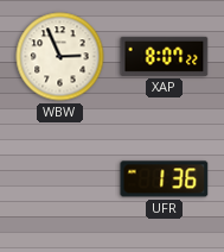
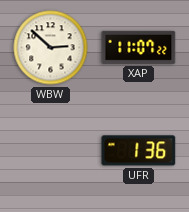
WBW: 2:56 -> 2:52 (51, 48)
XAP: 8:07 -> 11:07 (139, 47)
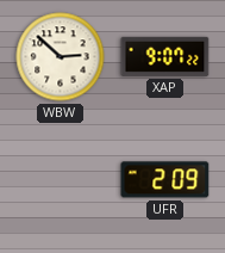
XAP: 11:07 -> 9:07 (165, 56)
UFR: 1:36 -> 2:09 (165, 180)
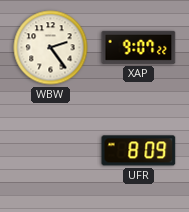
WBW: 2:52 -> 2:24 (51, 48)
UFR: 2:09 -> 8:09 (139, 151)
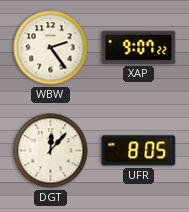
DGT: none -> 12:07 (51, 151)
UFR: 8:09 -> 8:05 (139, 151)
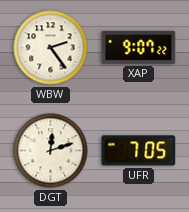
DGT: 12:07 -> 12:12 (51, 151)
UFR: 8:05 -> 7:05 (139, 151)
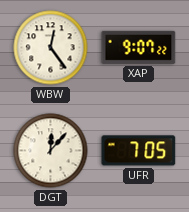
WBW: 2:24 -> 12:24 (51, 48)
DGT: 12:12 -> 12:07 (51, 151)
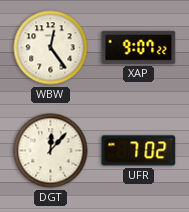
UFR: 7:05 -> 7:02 (139, 151)
